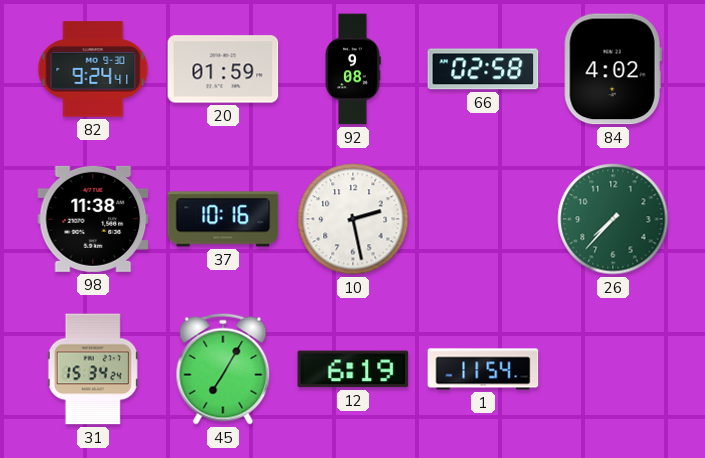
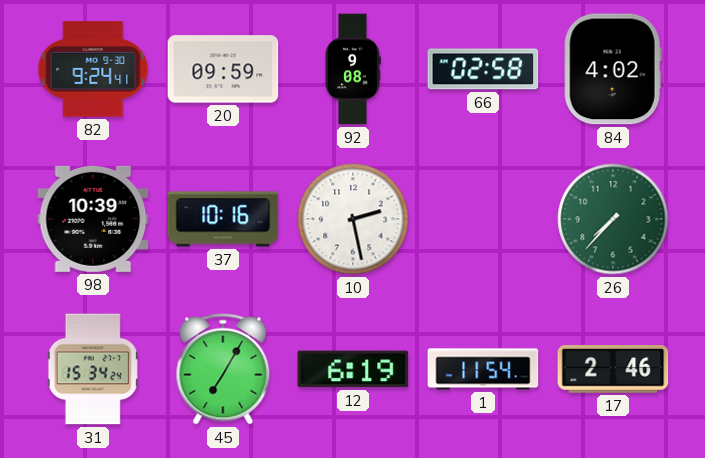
20: 01:59 -> 09:59 (223, 69)
98: 11:38 -> 10:39 (93, 219)
17: none -> 2:46 (613, 369)
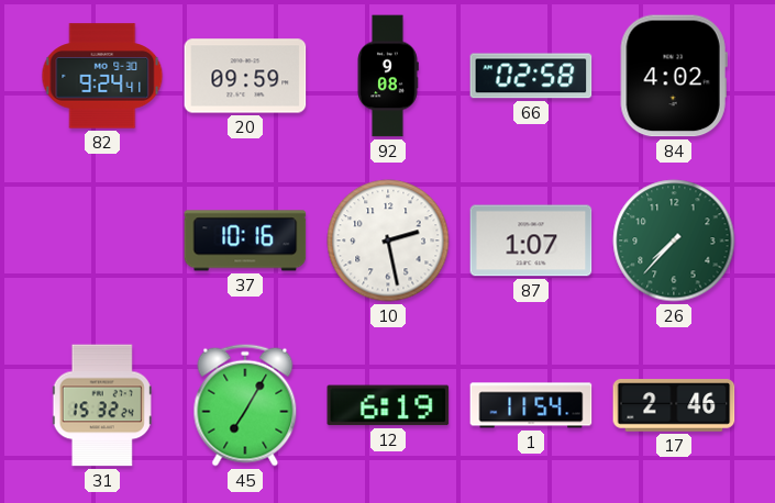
98: 10:39 -> none (93, 219)
87: none -> 1:07 (531, 241)
31: 15:34 -> 15:32 (102, 405)
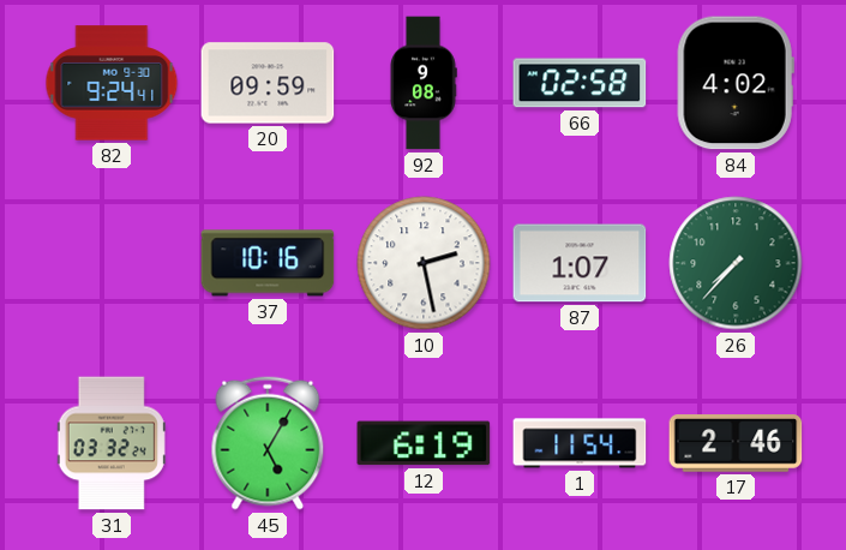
31: 15:32 -> 03:32 (112, 443)
45: 7:05 -> 5:05 (268, 443)
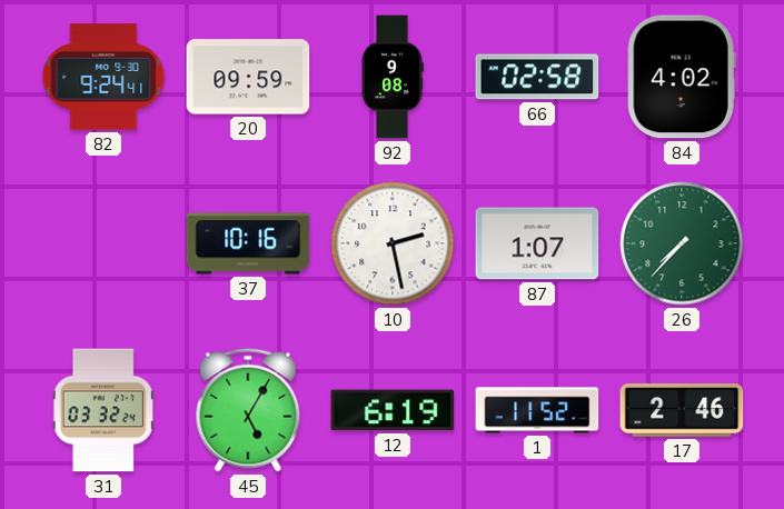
1: 11:54 -> 11:52 (537, 410)
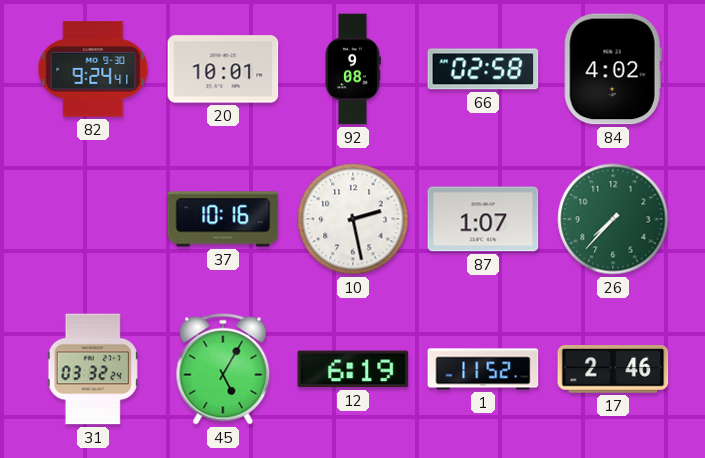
20: 09:59 -> 10:01 (223, 69)
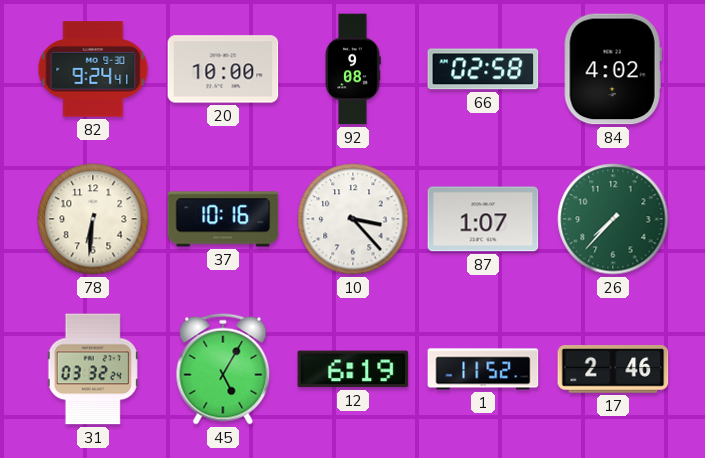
20: 10:01 -> 10:00 (223, 69)
78: none -> 6:31 (93, 219)
10: 2:28 -> 3:23 (353, 219)
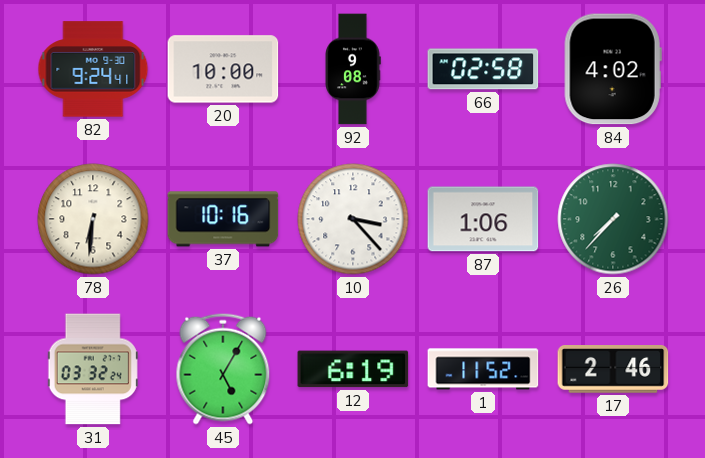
87: 1:07 -> 1:06 (483, 219)
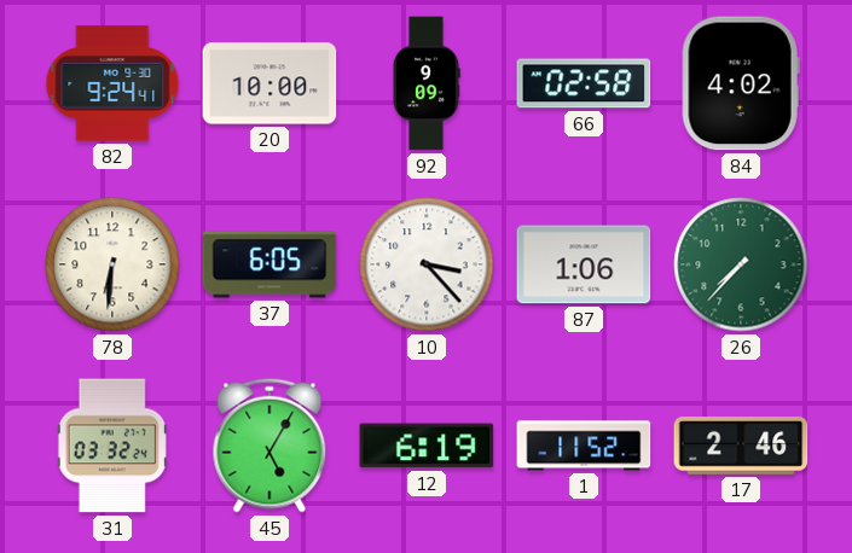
92: 9:08 -> 9:09 (427, 83)
37: 10:16 -> 6:05 (269, 264)
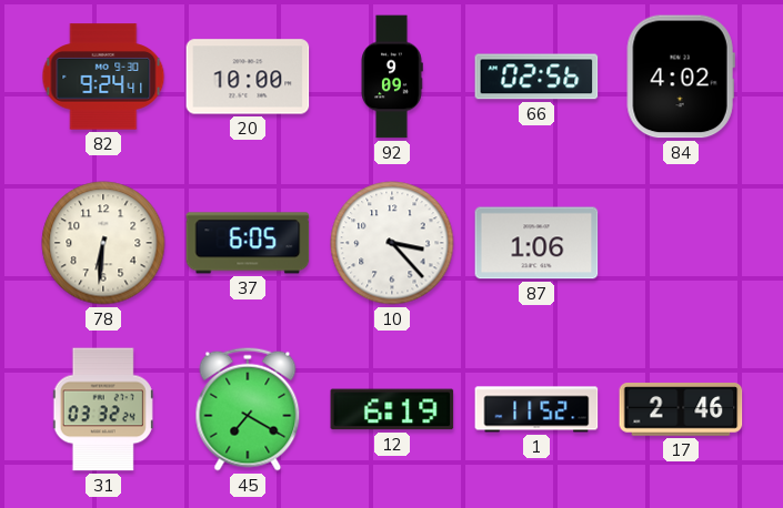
66: 02:58 -> 02:56 (536, 77)
26: 7:37 -> none (741, 264)
45: 5:05 -> 7:20 (248, 409)
